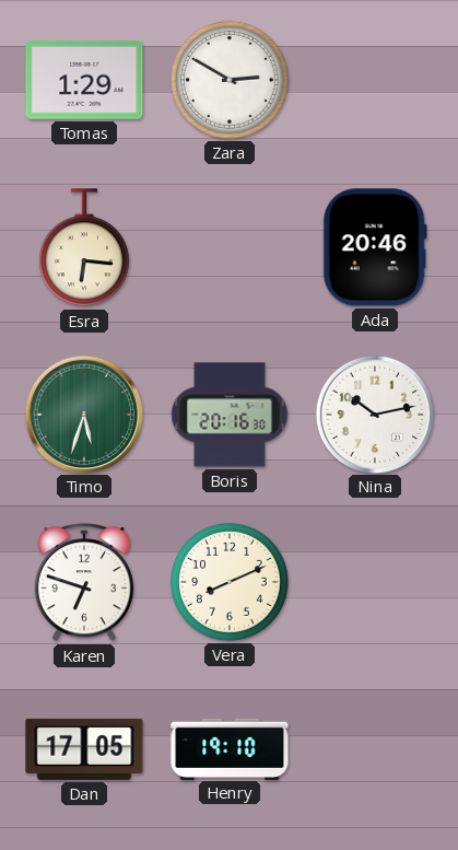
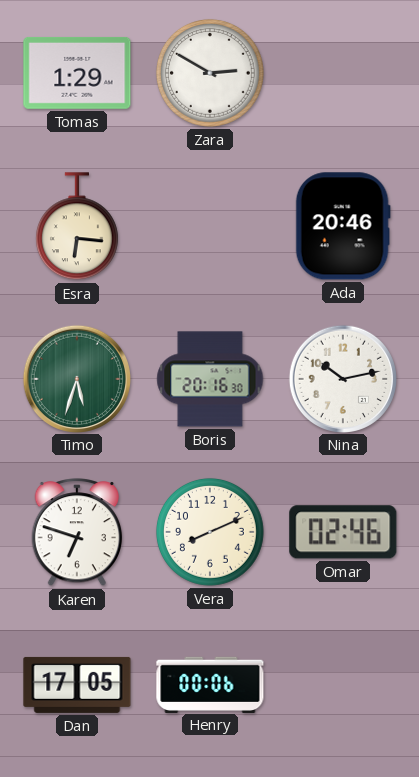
Omar: none -> 02:46 (343, 532)
Henry: 19:10 -> 00:06 (210, 684)
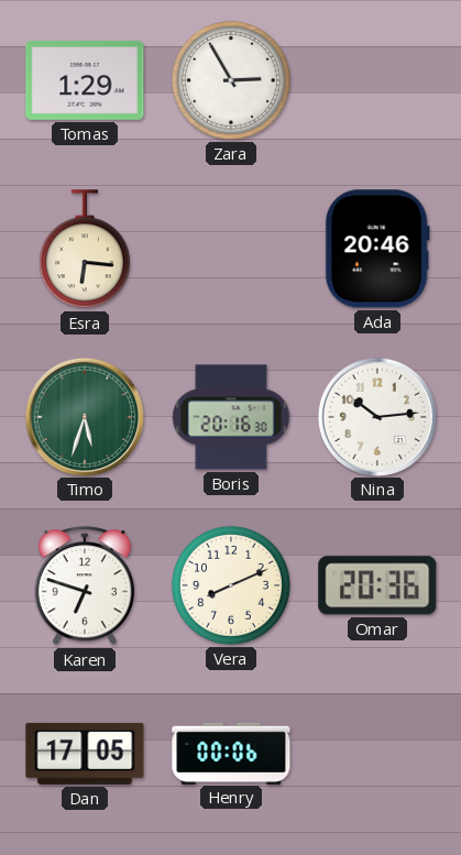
Zara: 2:50 -> 2:55 (231, 80)
Nina: 10:13 -> 10:14 (376, 416)
Omar: 02:46 -> 20:36 (377, 585)
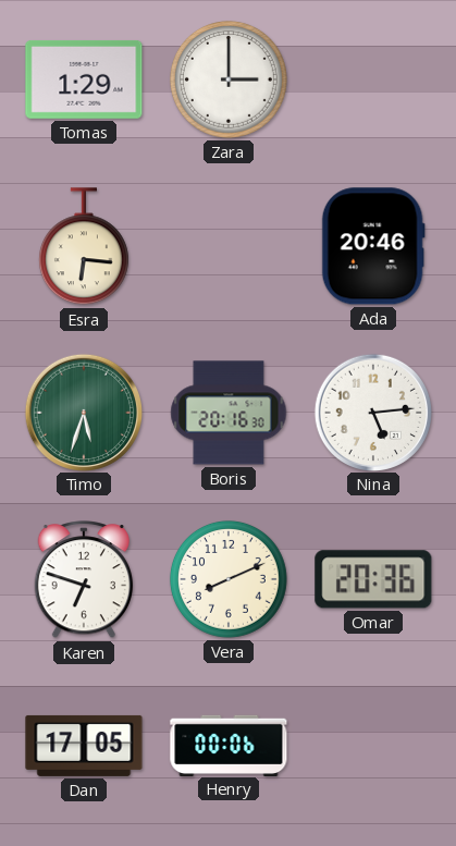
Zara: 2:55 -> 3:00 (229, 79)
Nina: 10:14 -> 5:14 (372, 412)
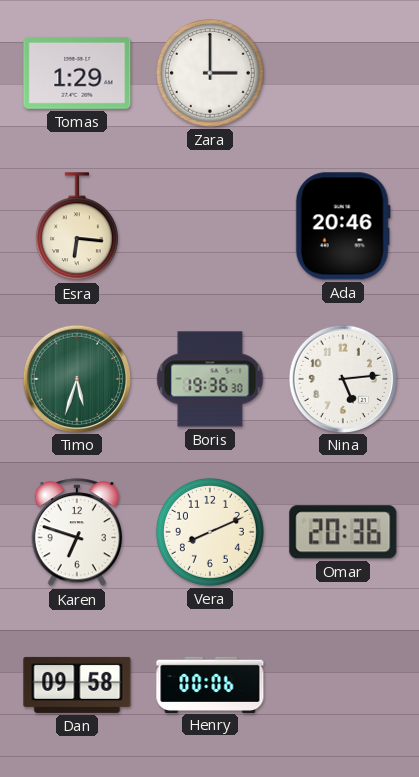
Boris: 20:16 -> 19:36 (210, 379)
Dan: 17:05 -> 09:58 (77, 685)
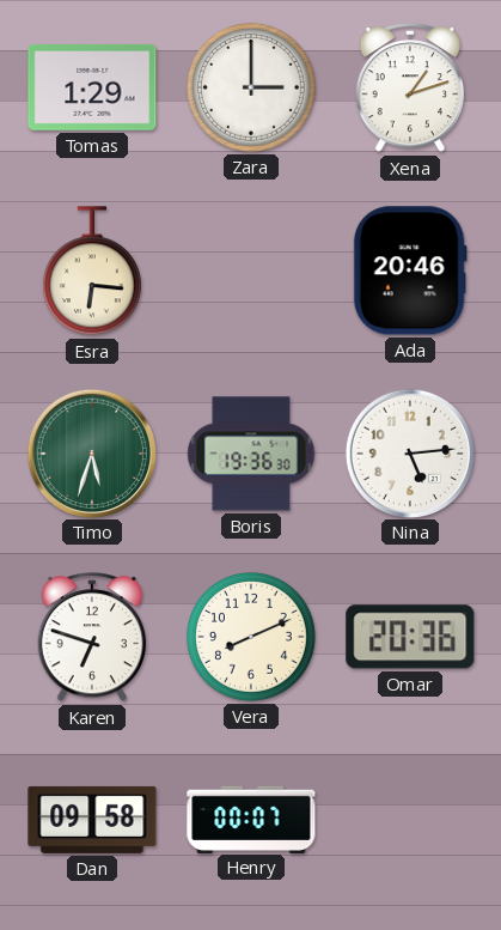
Xena: none -> 1:12 (410, 89)
Henry: 00:06 -> 00:07 (251, 819)
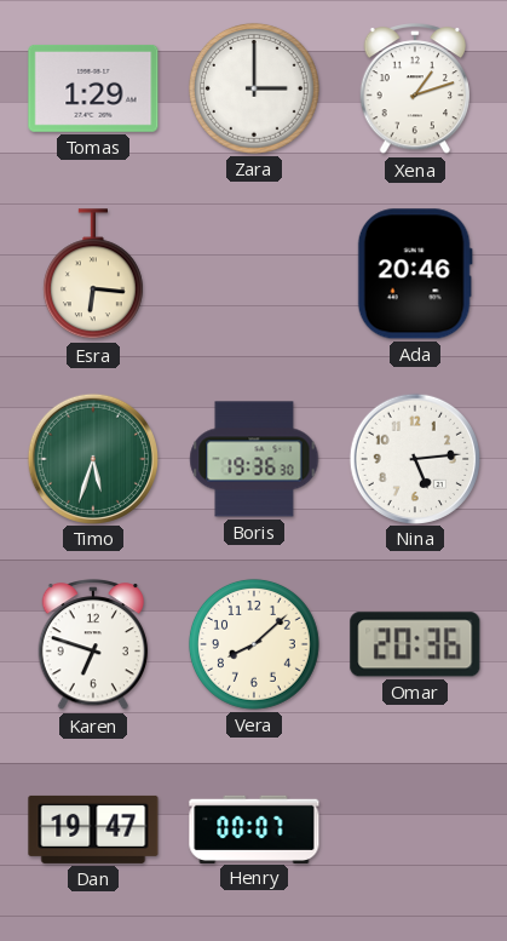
Vera: 8:11 -> 8:08 (254, 644)
Dan: 09:58 -> 19:47 (93, 830)
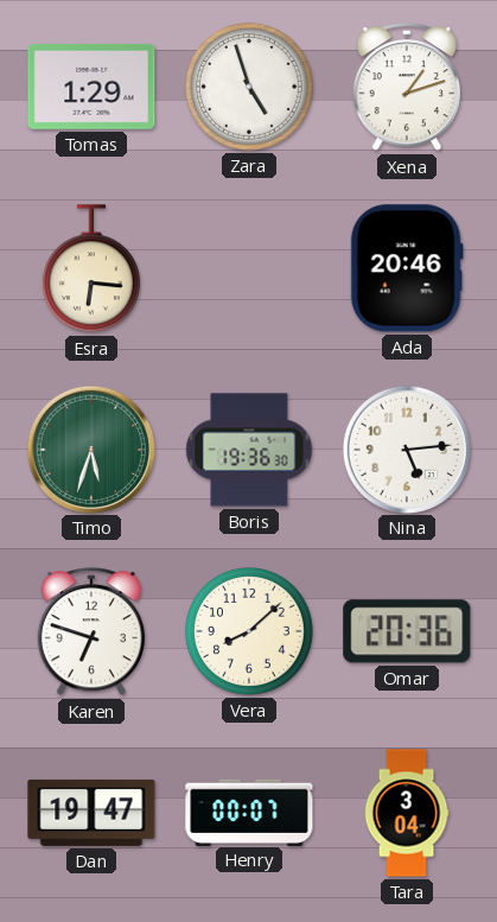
Zara: 3:00 -> 4:57 (249, 87)
Tara: none -> 3:04 (407, 813)
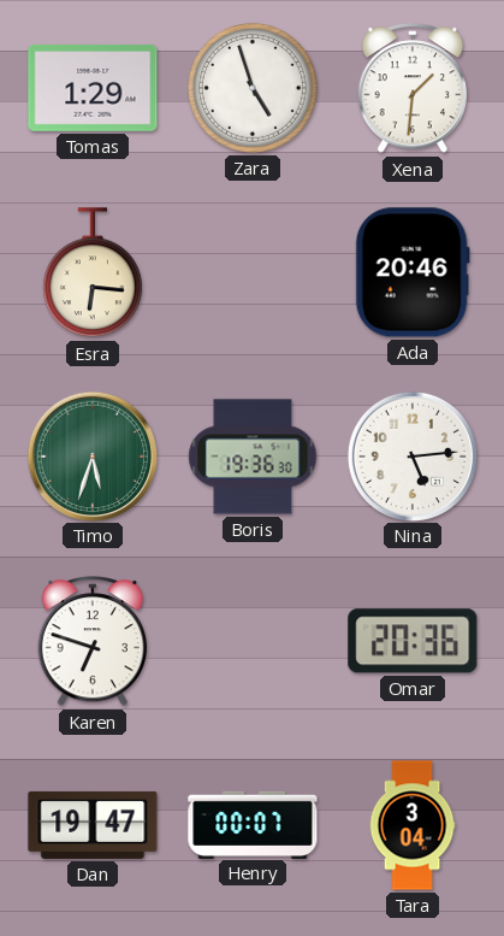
Xena: 1:12 -> 1:31 (413, 89)
Vera: 8:08 -> none (249, 631)
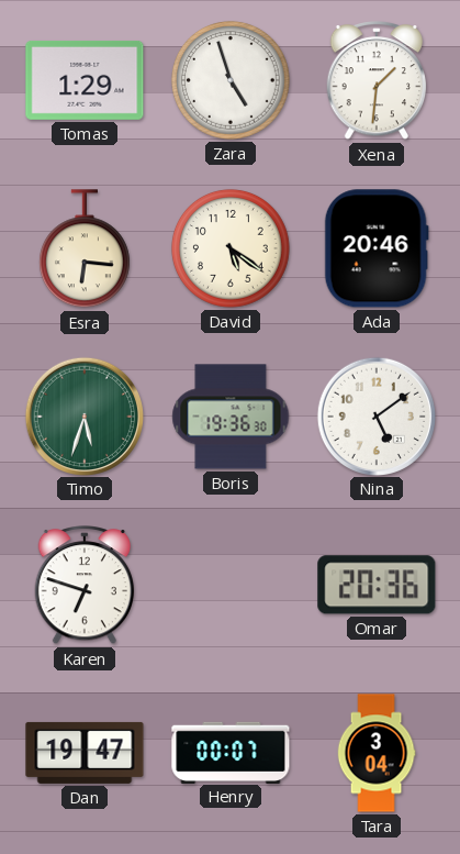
David: none -> 5:21 (231, 248)
Nina: 5:14 -> 5:09 (375, 415)
